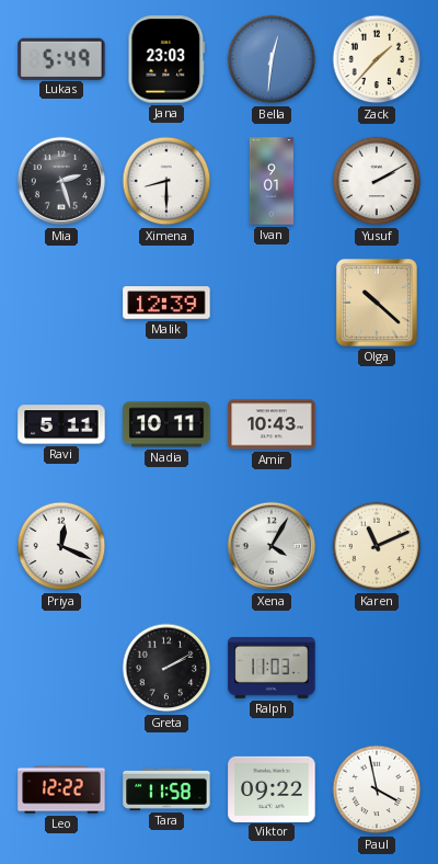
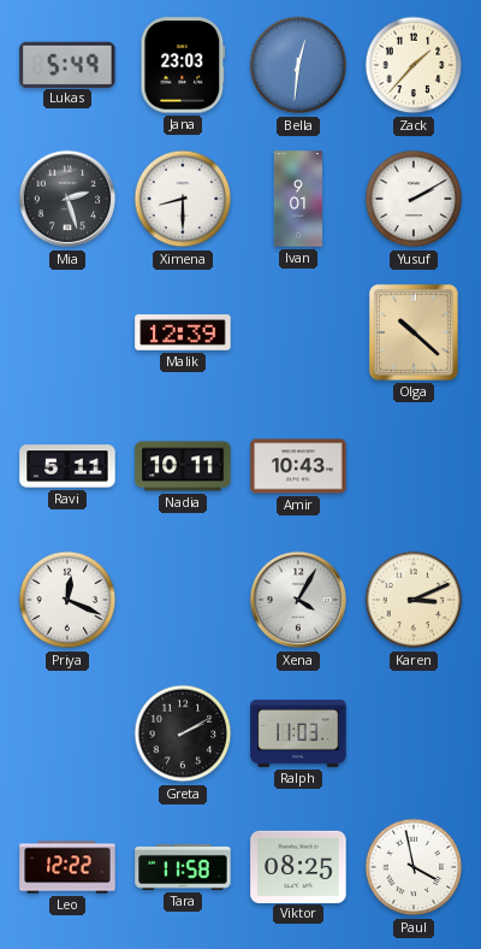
Karen: 11:11 -> 3:11 (414, 600)
Viktor: 09:22 -> 08:25 (298, 866)
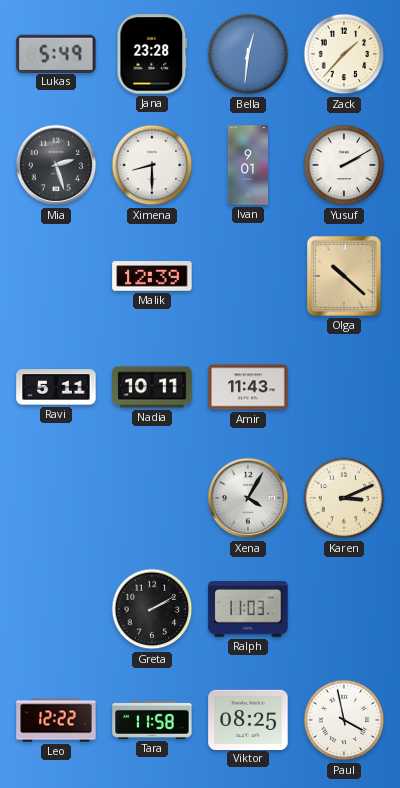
Jana: 23:03 -> 23:28 (152, 54)
Amir: 10:43 -> 11:43 (248, 387)
Priya: 12:19 -> none (67, 600)
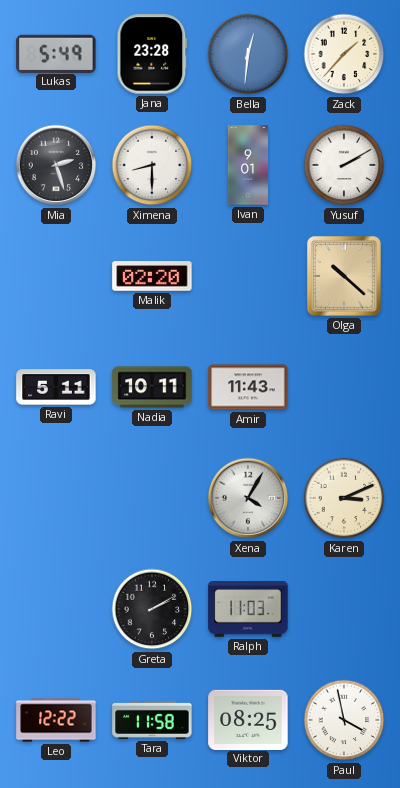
Malik: 12:39 -> 02:20 (152, 276)
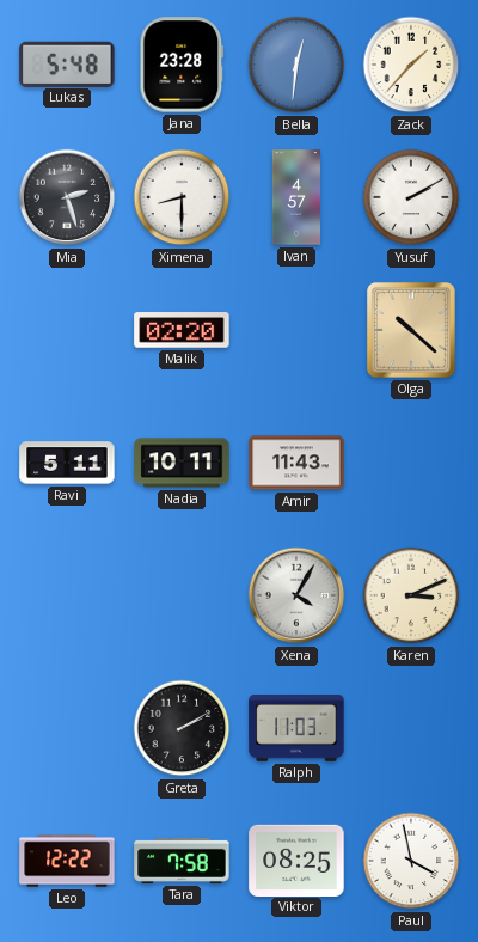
Lukas: 5:49 -> 5:48 (67, 63)
Ivan: 9:01 -> 4:57 (295, 197)
Tara: 11:58 -> 7:58 (182, 861)
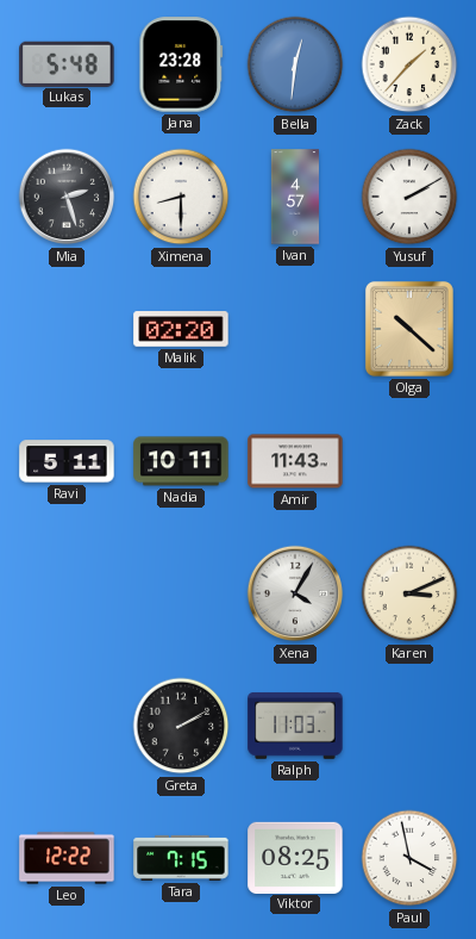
Tara: 7:58 -> 7:15 (181, 858)
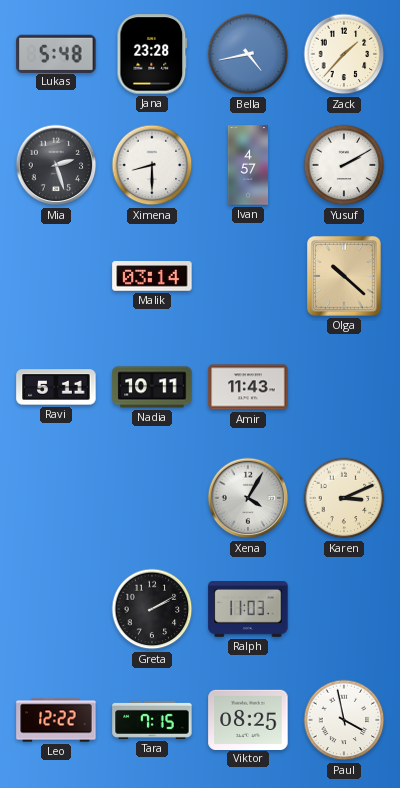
Bella: 12:31 -> 4:43 (248, 54)
Malik: 02:20 -> 03:14 (152, 276)
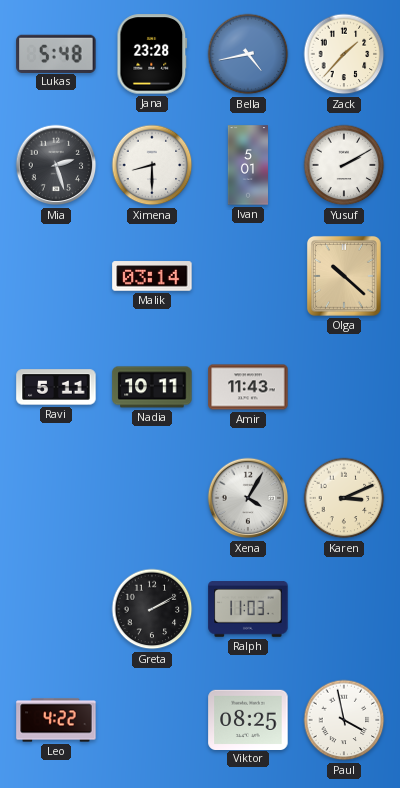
Ivan: 4:57 -> 5:01 (247, 165)
Leo: 12:22 -> 4:22 (56, 720)
Tara: 7:15 -> none (152, 720)
